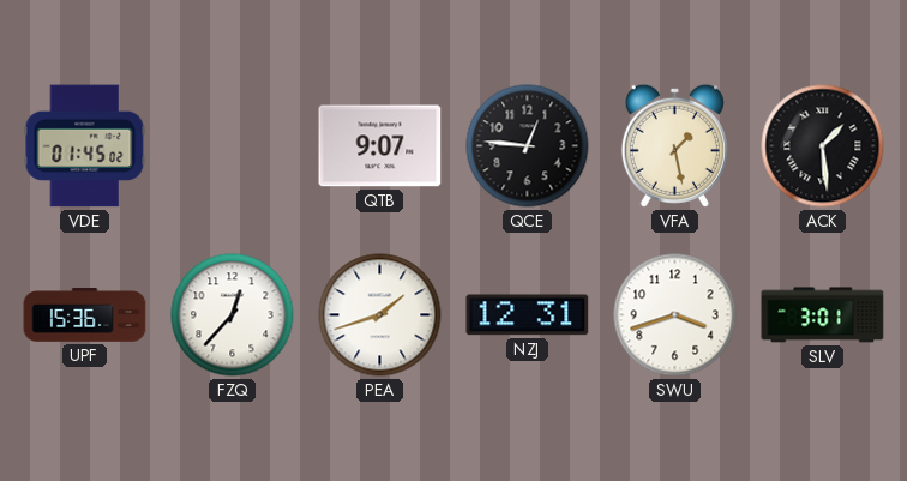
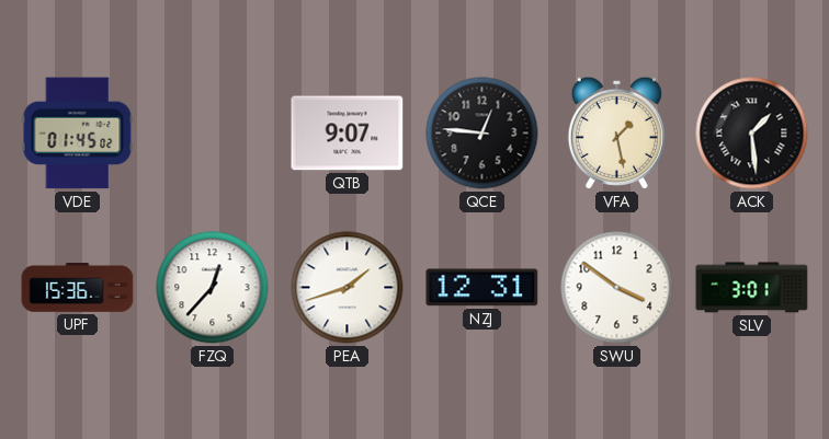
SWU: 3:42 -> 3:51 (617, 288)
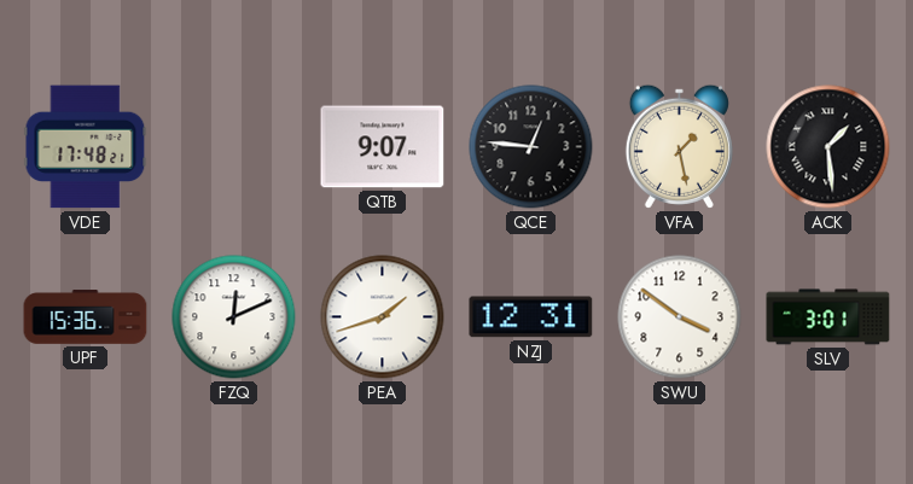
VDE: 01:45 -> 17:48 (86, 147)
FZQ: 12:37 -> 12:11 (234, 317)
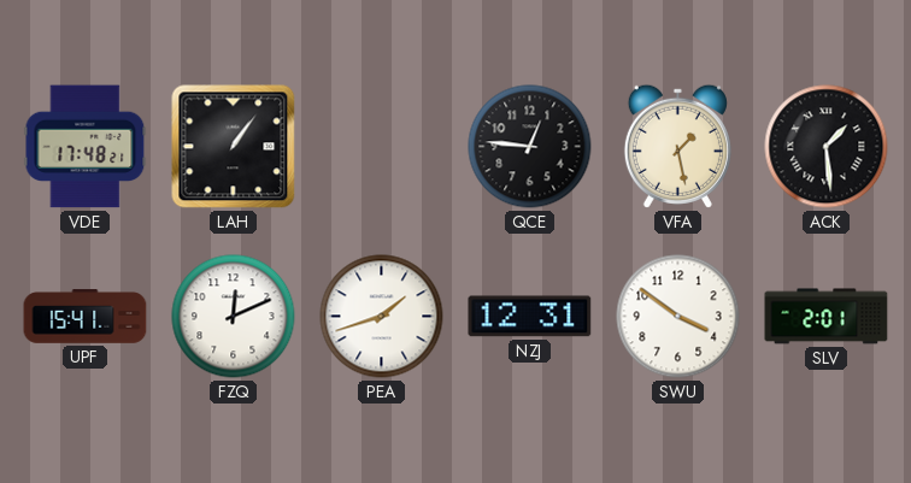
LAH: none -> 1:06 (234, 147)
QTB: 9:07 -> none (383, 147)
UPF: 15:36 -> 15:41 (86, 317)
SLV: 3:01 -> 2:01 (827, 317)
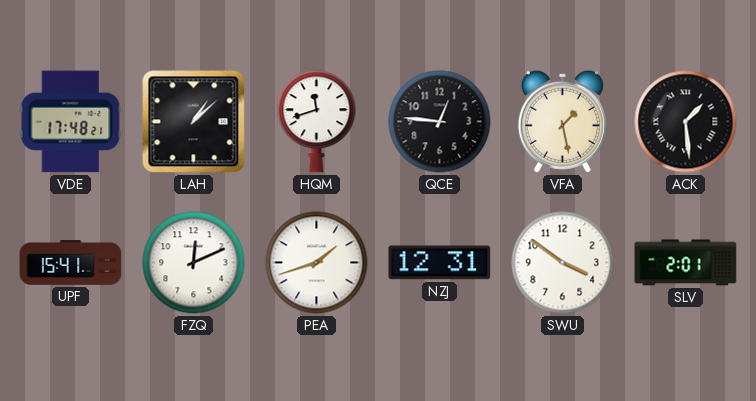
LAH: 1:06 -> 1:08 (194, 122)
HQM: none -> 11:42 (317, 122)
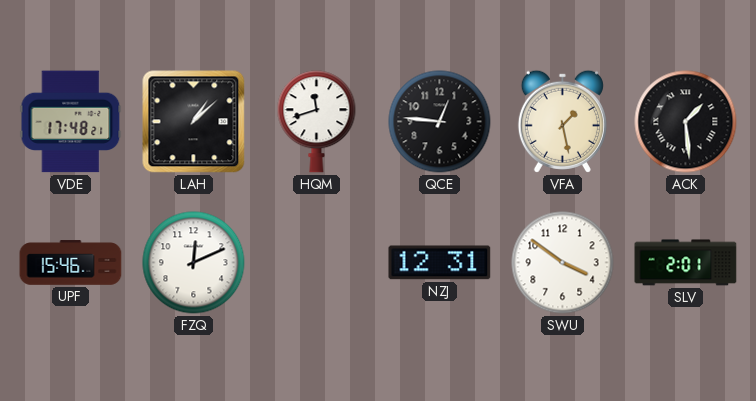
UPF: 15:41 -> 15:46 (71, 263)
PEA: 1:42 -> none (317, 263)
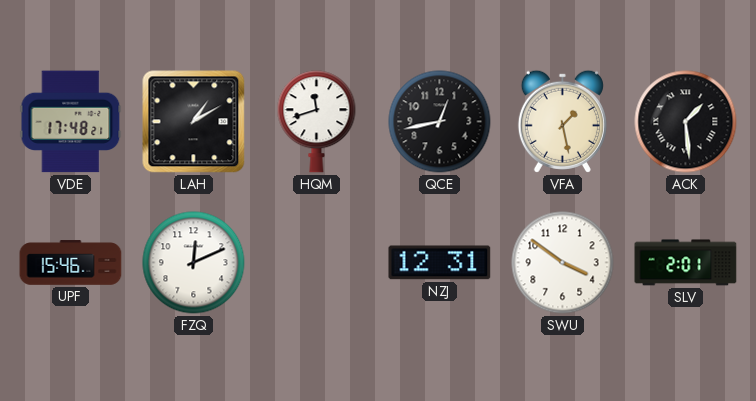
LAH: 1:08 -> 1:10 (194, 122)
QCE: 12:46 -> 12:43 (440, 122)
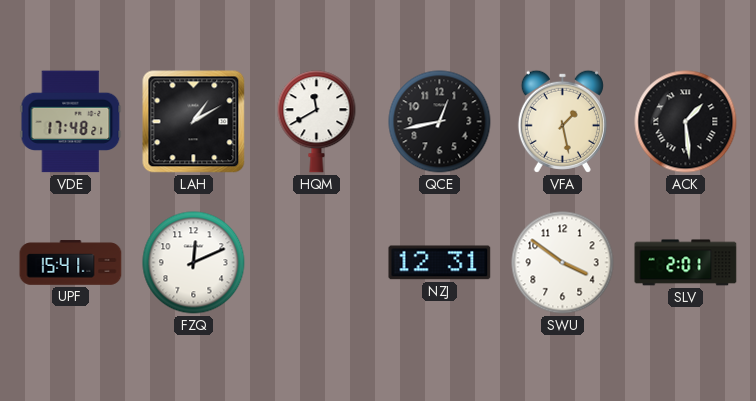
HQM: 11:42 -> 11:40 (317, 122)
UPF: 15:46 -> 15:41 (71, 263)
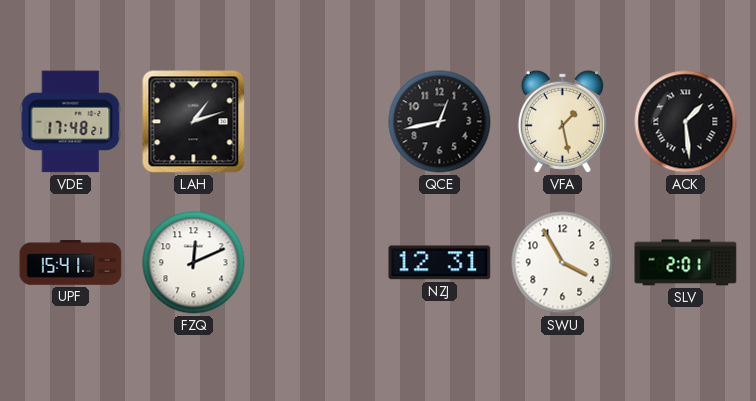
LAH: 1:10 -> 1:12 (194, 122)
HQM: 11:40 -> none (317, 122)
SWU: 3:51 -> 3:55 (563, 263)
